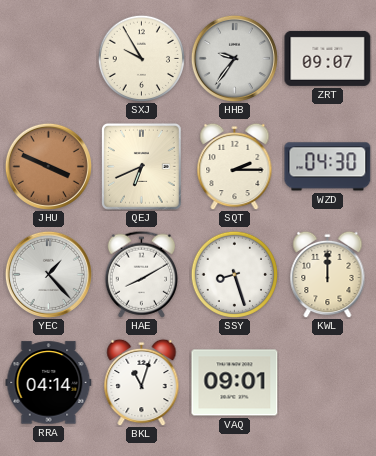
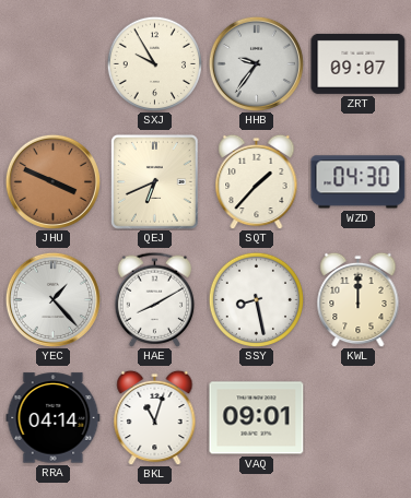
SQT: 2:15 -> 1:37 (257, 181)
SSY: 8:27 -> 8:28 (256, 299)
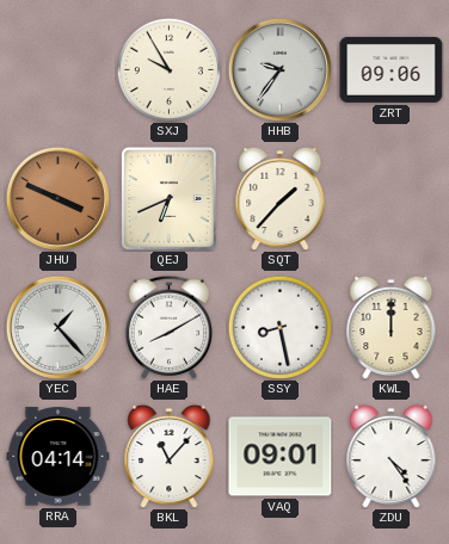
ZRT: 09:07 -> 09:06 (392, 69)
WZD: 04:30 -> none (359, 182)
BKL: 11:03 -> 11:07 (170, 456)
ZDU: none -> 4:24 (392, 456)
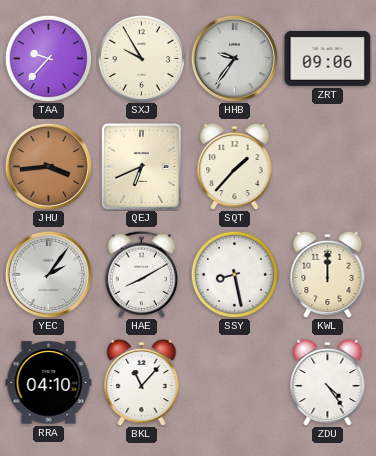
TAA: none -> 9:37 (48, 58)
JHU: 3:49 -> 3:44 (48, 166)
YEC: 1:23 -> 2:06 (48, 274)
RRA: 04:14 -> 04:10 (49, 383)
VAQ: 09:01 -> none (281, 457)
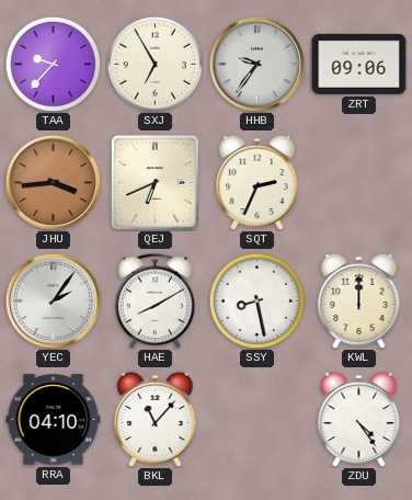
SXJ: 9:55 -> 6:55 (154, 64)
SQT: 1:37 -> 2:34 (257, 182)
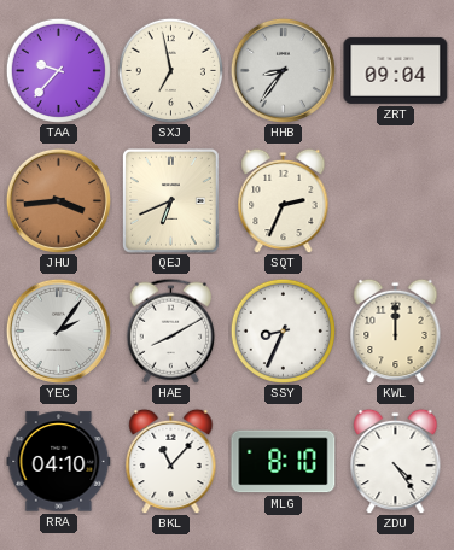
SXJ: 6:55 -> 6:58 (170, 70)
HHB: 9:36 -> 8:36 (283, 70)
ZRT: 09:06 -> 09:04 (396, 70)
SSY: 8:28 -> 8:34 (283, 330)
MLG: none -> 8:10 (284, 462)
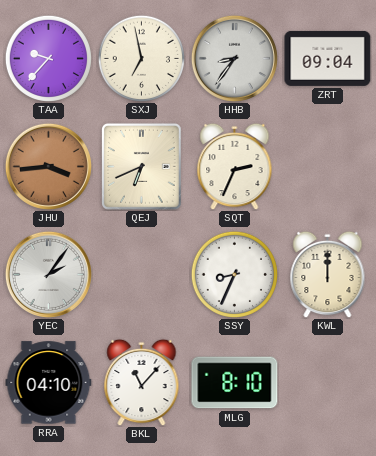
HAE: 8:10 -> none (170, 330)
ZDU: 4:24 -> none (396, 461)
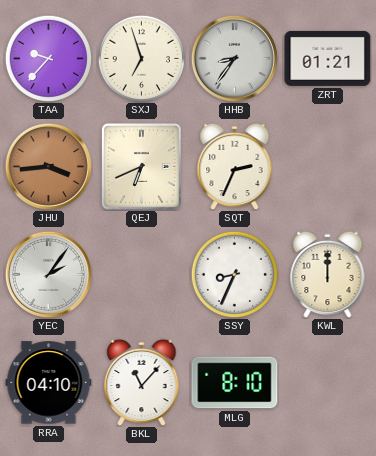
SXJ: 6:58 -> 6:57 (141, 58)
ZRT: 09:04 -> 01:21 (328, 58)
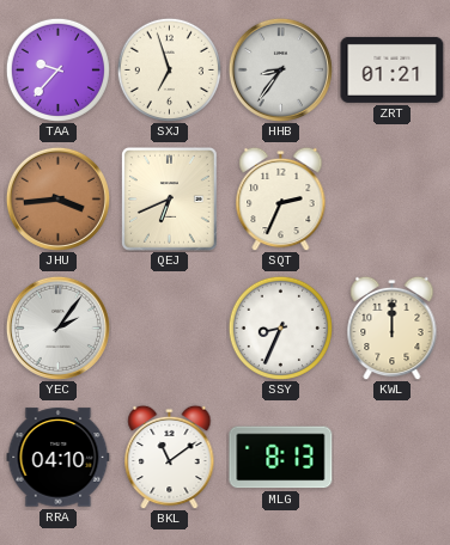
BKL: 11:07 -> 11:09 (170, 457)
MLG: 8:10 -> 8:13 (281, 458)
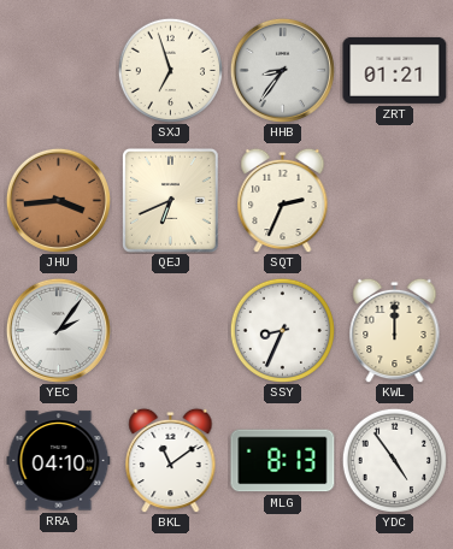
TAA: 9:37 -> none (57, 69)
YDC: none -> 4:54 (394, 460)
